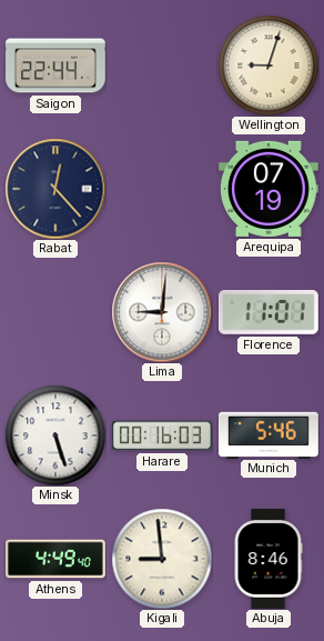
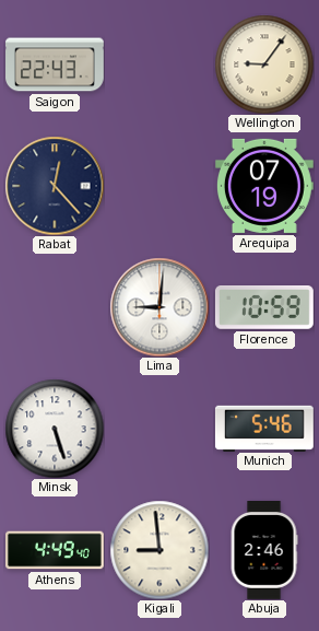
Saigon: 22:44 -> 22:43 (56, 65)
Wellington: 9:03 -> 9:06 (264, 65)
Florence: 11:01 -> 10:59 (264, 308)
Harare: 00:16 -> none (162, 435)
Abuja: 8:46 -> 2:46 (264, 551)
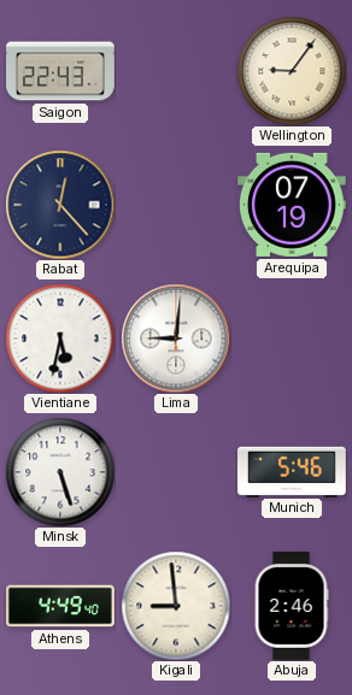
Vientiane: none -> 5:32 (60, 338)
Florence: 10:59 -> none (264, 308)
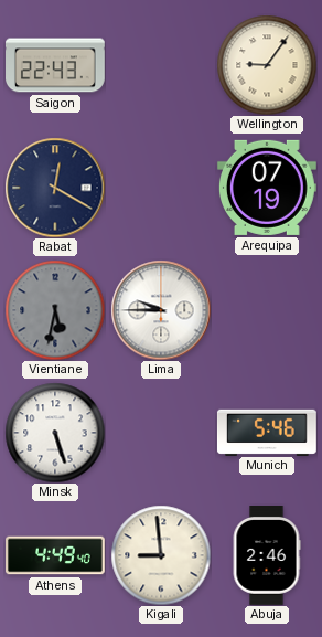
Rabat: 12:23 -> 12:20 (55, 188)
Vientiane dial: white -> grey (55, 310)
Lima: 9:01 -> 9:45 (161, 310)
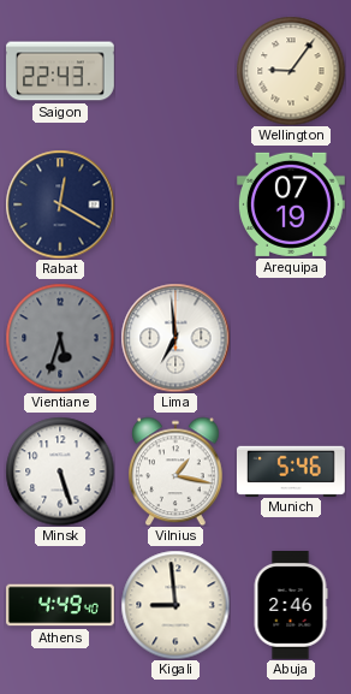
Vientiane: 5:32 -> 5:33 (60, 338)
Lima: 9:45 -> 6:59 (175, 338)
Vilnius: none -> 1:17 (177, 471)
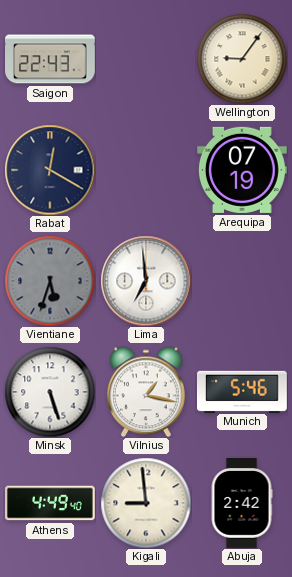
Abuja: 2:46 -> 2:42 (242, 504)
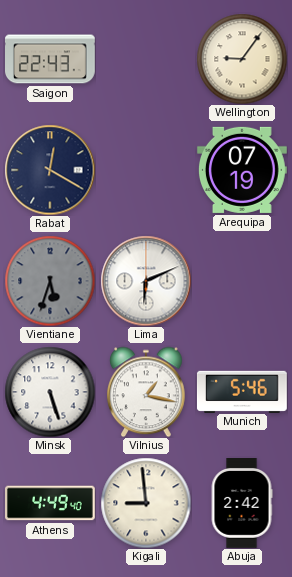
Lima: 6:59 -> 6:11 (146, 281)
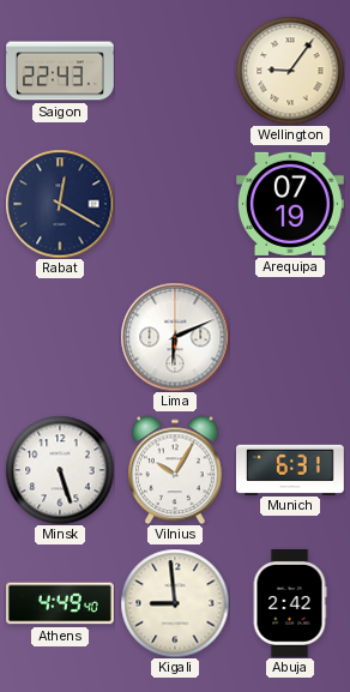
Vientiane: 5:33 -> none (50, 281)
Vilnius: 1:17 -> 10:05 (176, 470)
Munich: 5:46 -> 6:31 (290, 469)
